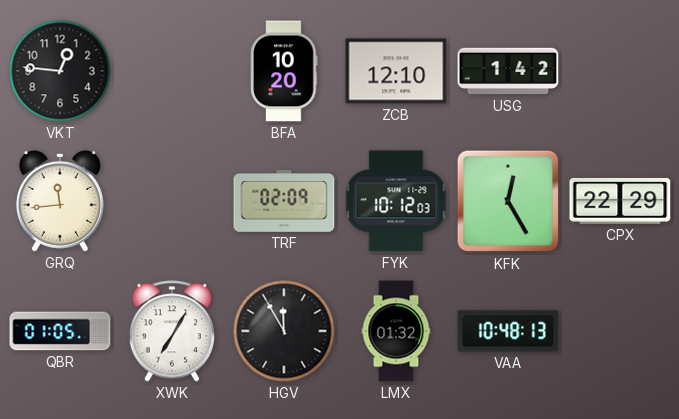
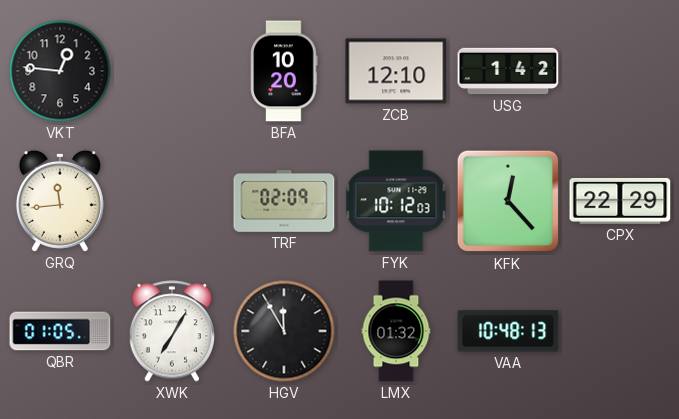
KFK: 12:25 -> 12:23 (508, 201)
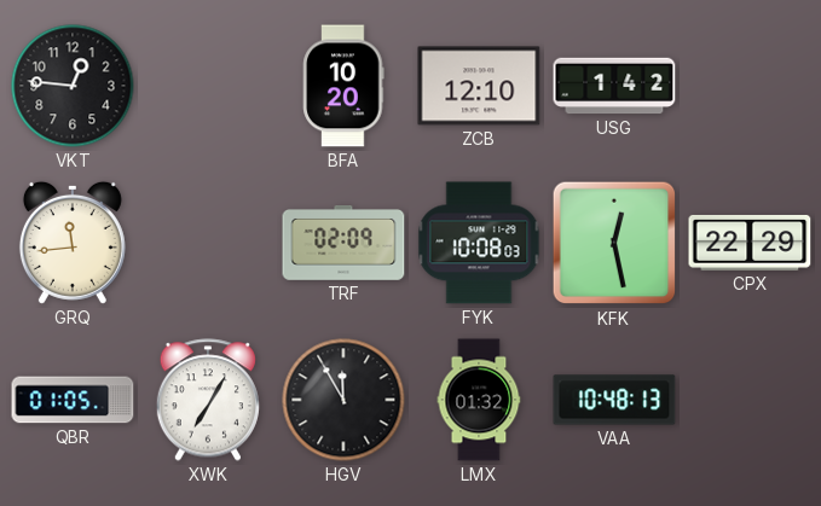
FYK: 10:12 -> 10:08 (479, 243)
KFK: 12:23 -> 12:28 (614, 243)
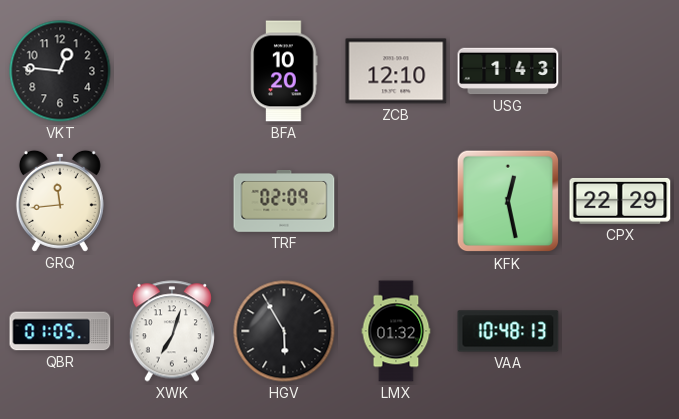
USG: 1:42 -> 1:43 (508, 71)
FYK: 10:08 -> none (479, 243)
XWK: 7:05 -> 7:03 (172, 331)
HGV: 11:55 -> 5:55 (284, 331)
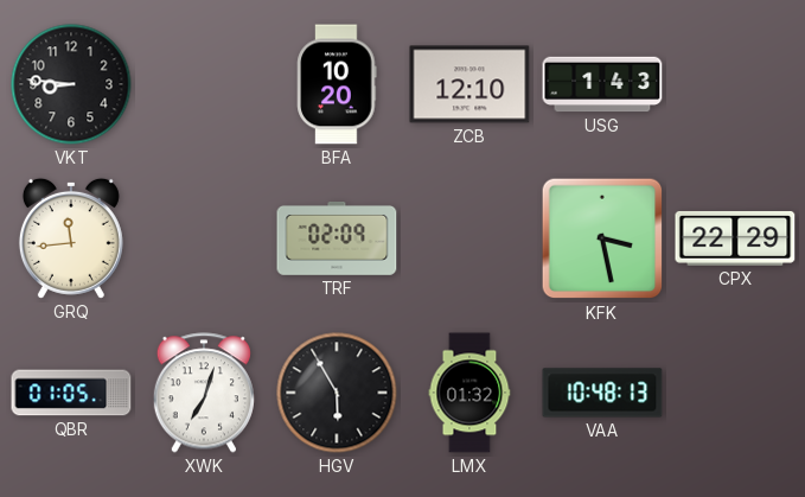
VKT: 12:46 -> 8:46 (71, 84)
KFK: 12:28 -> 3:28 (602, 238)
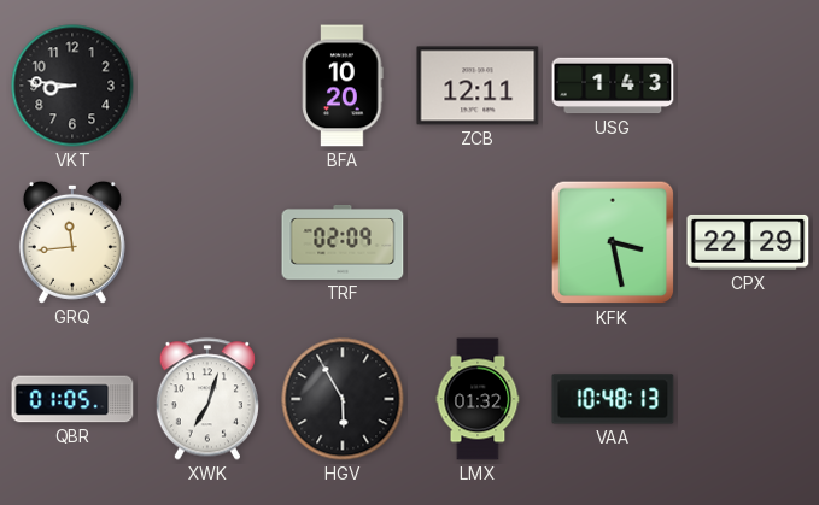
ZCB: 12:10 -> 12:11 (478, 86)
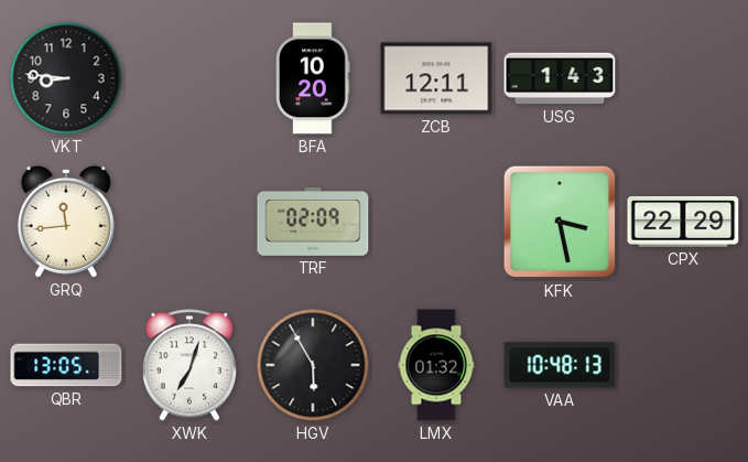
QBR: 01:05 -> 13:05 (66, 365)
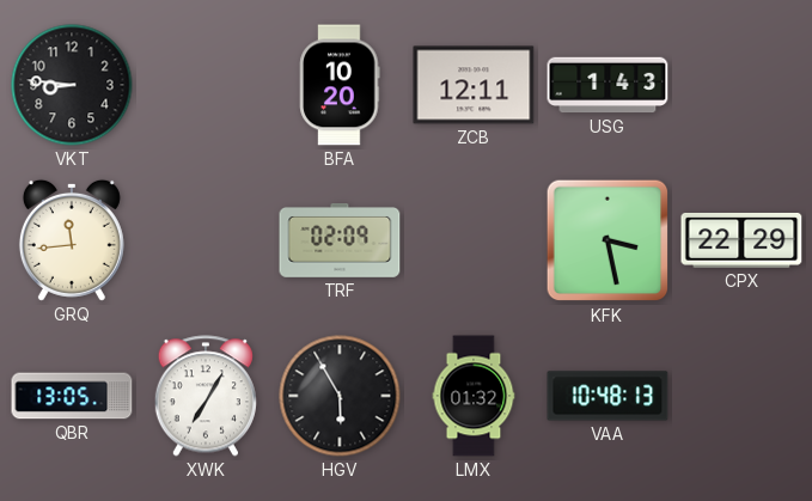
XWK: 7:03 -> 7:05 (206, 396)
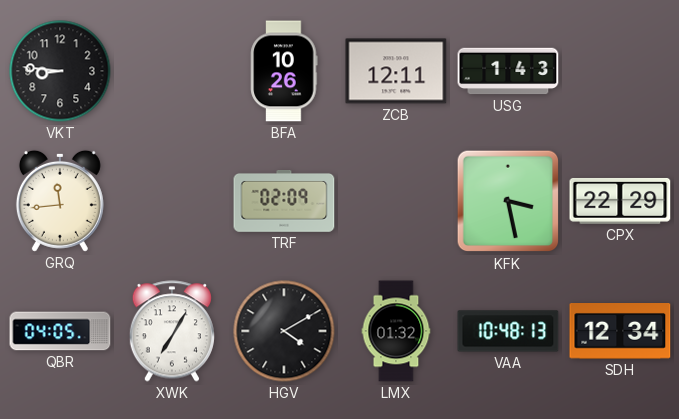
BFA: 10:20 -> 10:26 (284, 71)
QBR: 13:05 -> 04:05 (60, 331)
HGV: 5:55 -> 4:10 (284, 331)
SDH: none -> 12:34 (620, 332)
